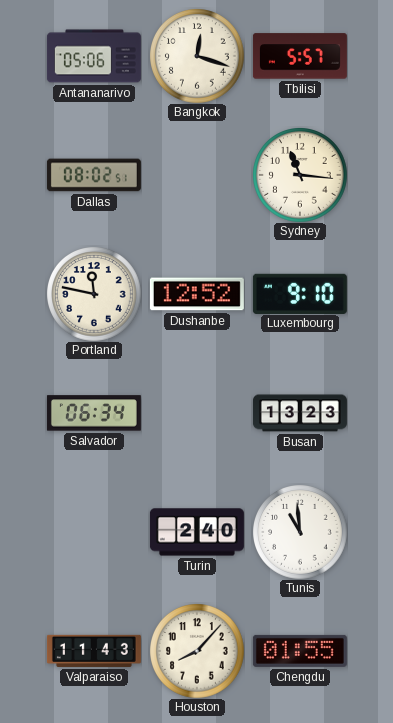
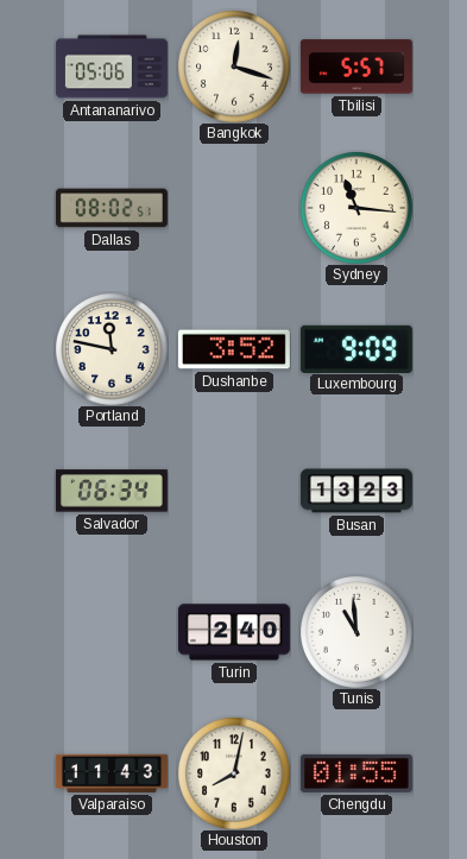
Dushanbe: 12:52 -> 3:52 (234, 349)
Luxembourg: 9:10 -> 9:09 (356, 348)
Houston: 8:07 -> 8:02 (234, 773)
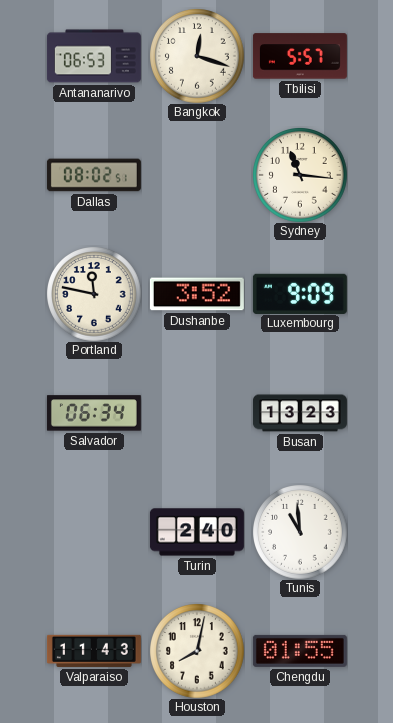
Antananarivo: 05:06 -> 06:53 (94, 56)
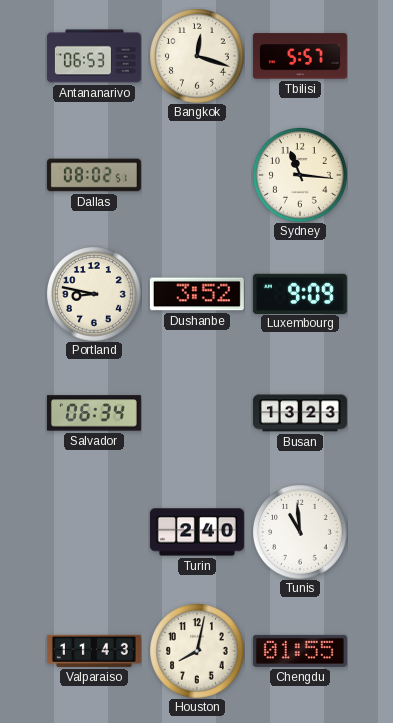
Portland: 11:47 -> 8:47 (94, 294)
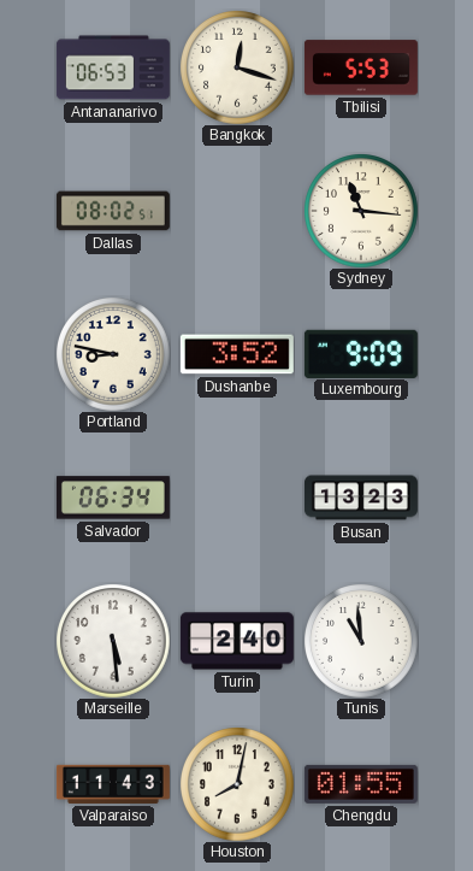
Tbilisi: 5:57 -> 5:53 (361, 67)
Marseille: none -> 5:29 (113, 641)
